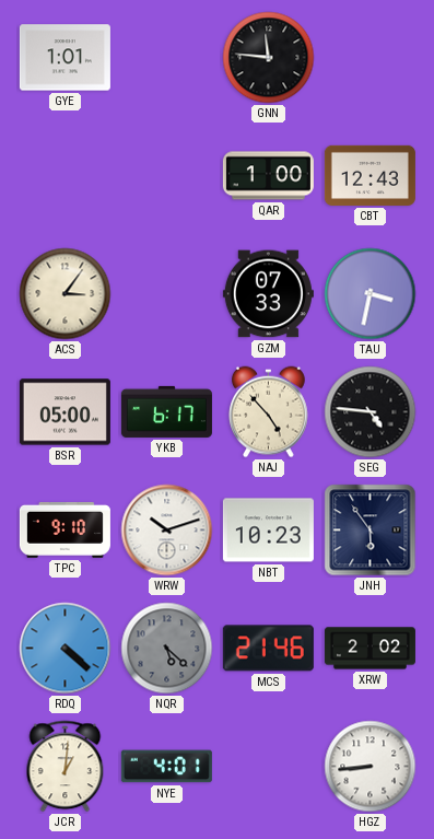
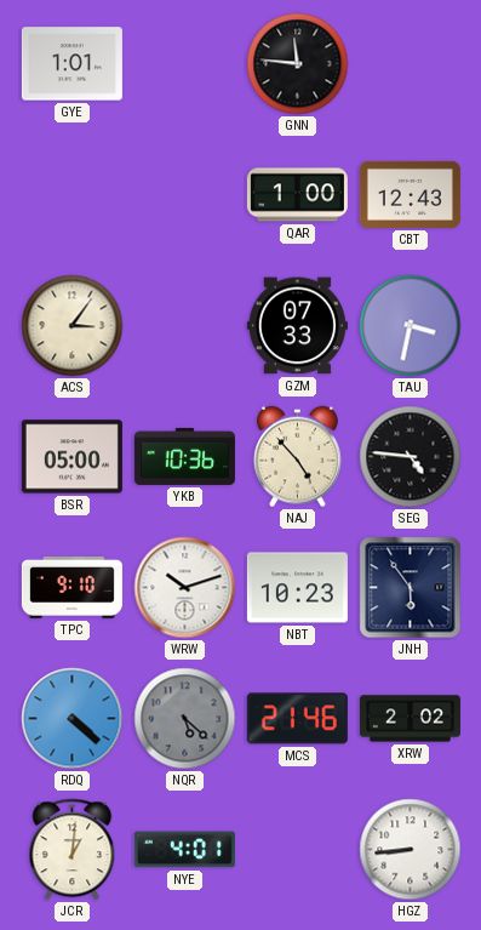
YKB: 6:17 -> 10:36 (184, 456)
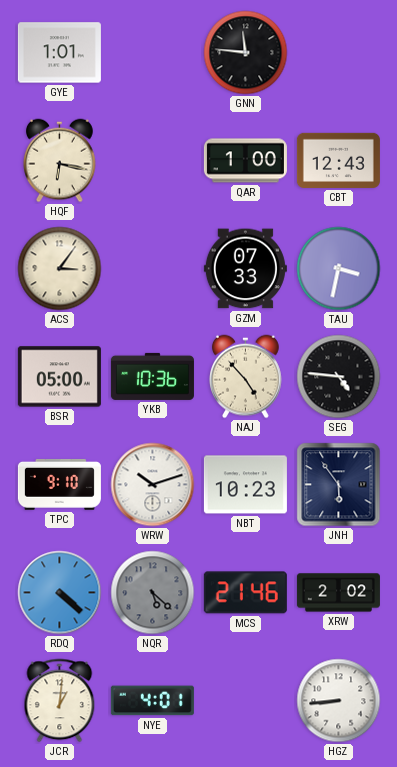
HQF: none -> 6:17 (60, 161)
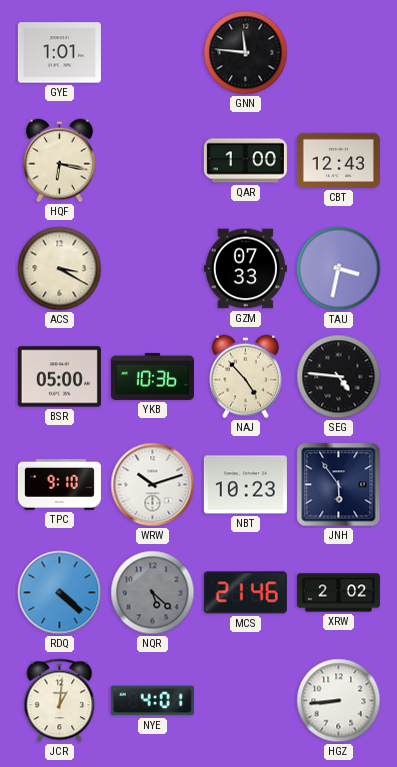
ACS: 3:06 -> 3:20 (60, 269)
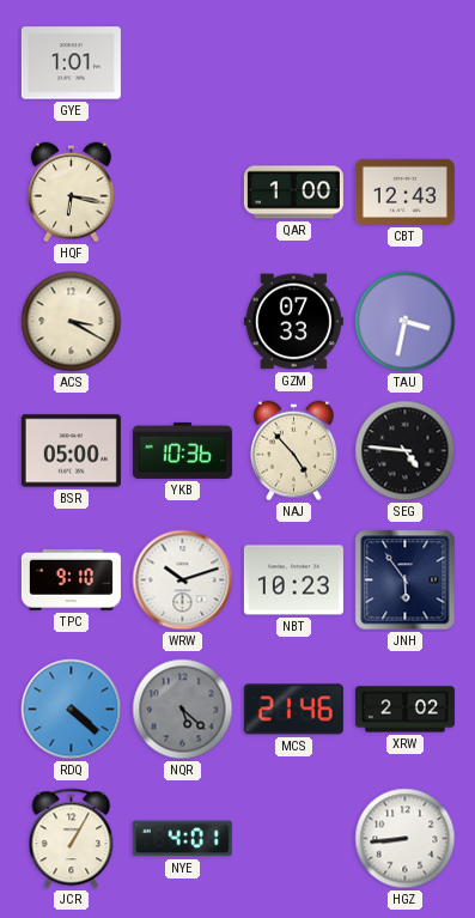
GNN: 11:46 -> none (246, 53)
JCR: 1:01 -> 1:05 (72, 839)
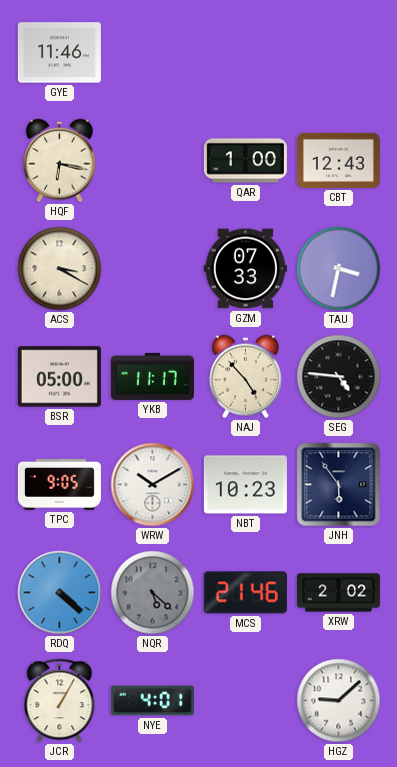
GYE: 1:01 -> 11:46 (59, 53)
YKB: 10:36 -> 11:17 (152, 376)
TPC: 9:10 -> 9:05 (59, 484)
WRW: 10:12 -> 10:10 (153, 485)
HGZ: 8:44 -> 9:08 (339, 701)
